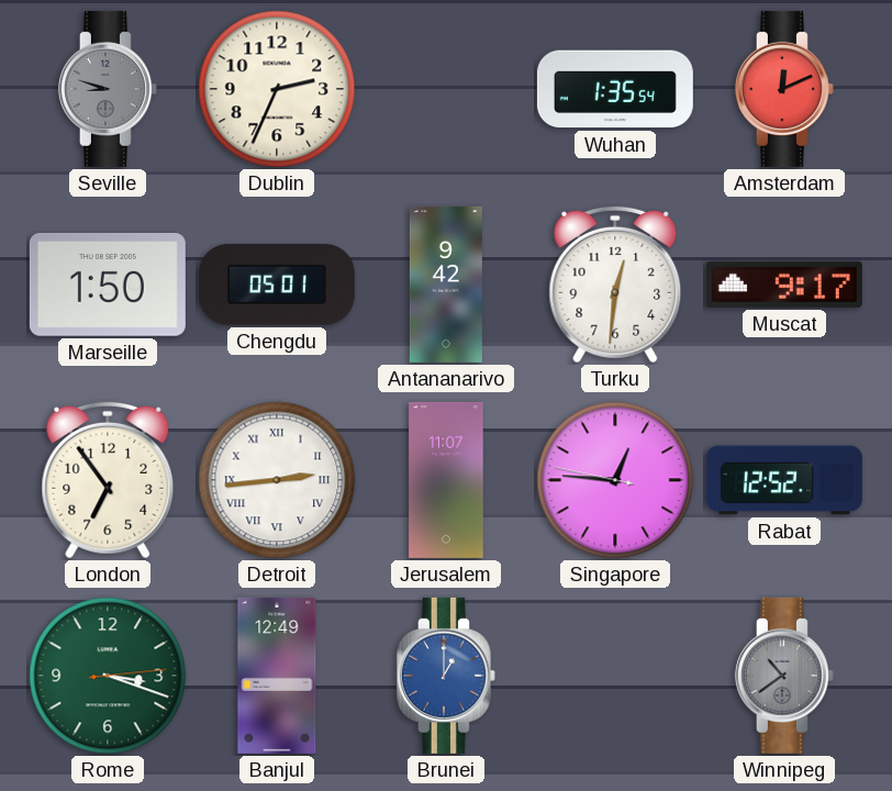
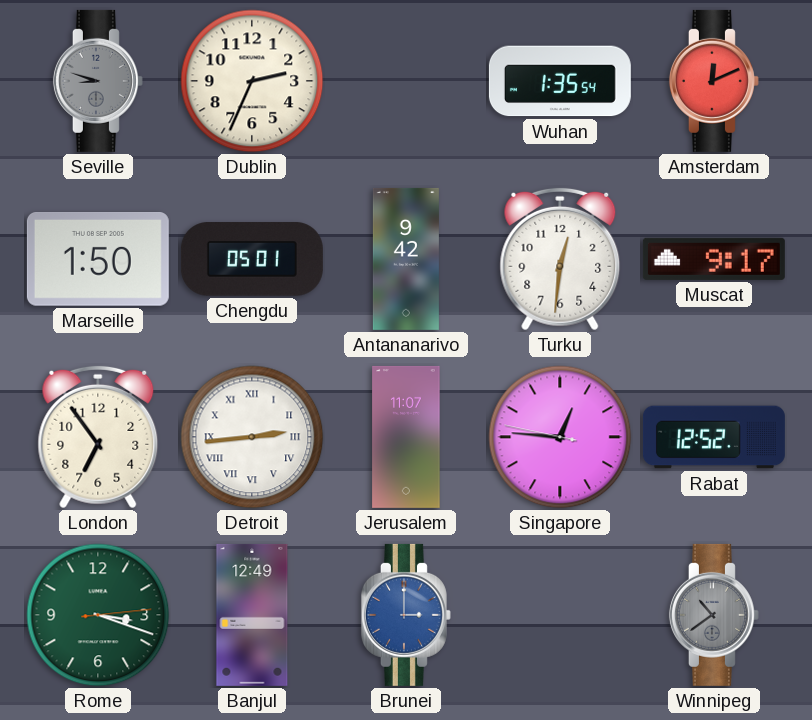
Brunei: 1:00 -> 3:00 (406, 615)
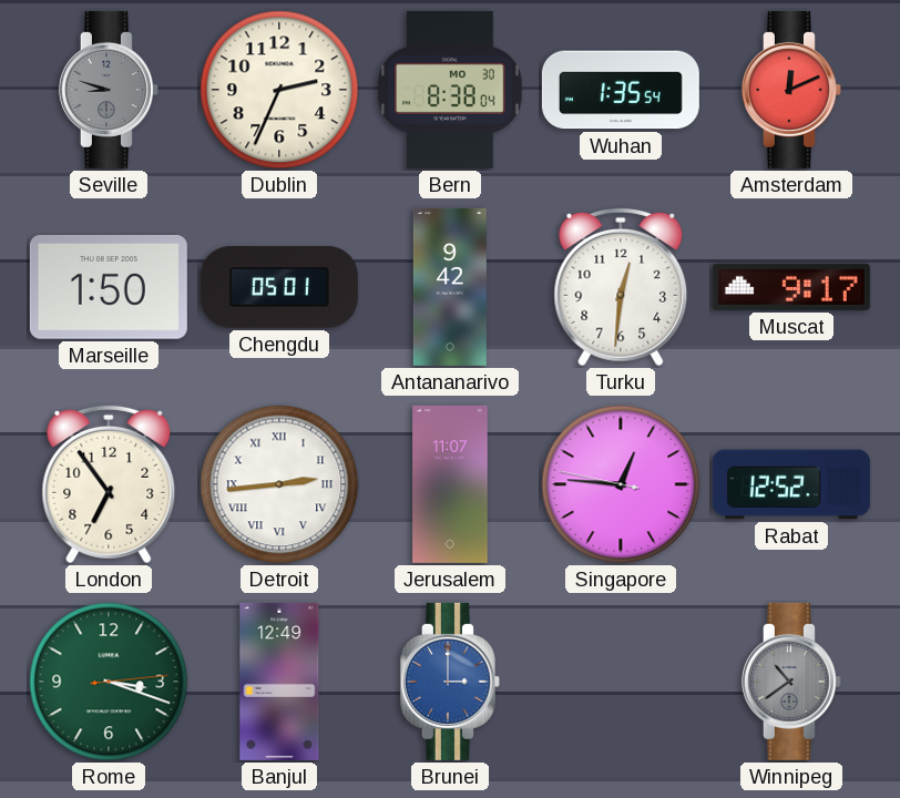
Bern: none -> 8:38 (450, 90)
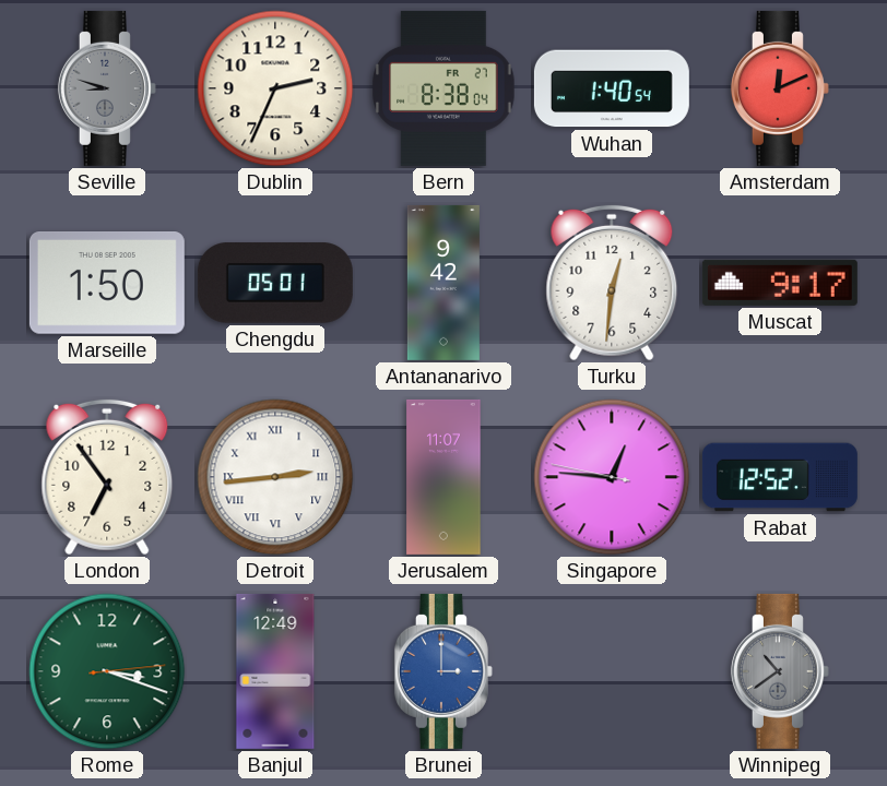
Bern date: MO 30 -> FR 27 (443, 88)
Wuhan: 1:35 -> 1:40 (612, 88)
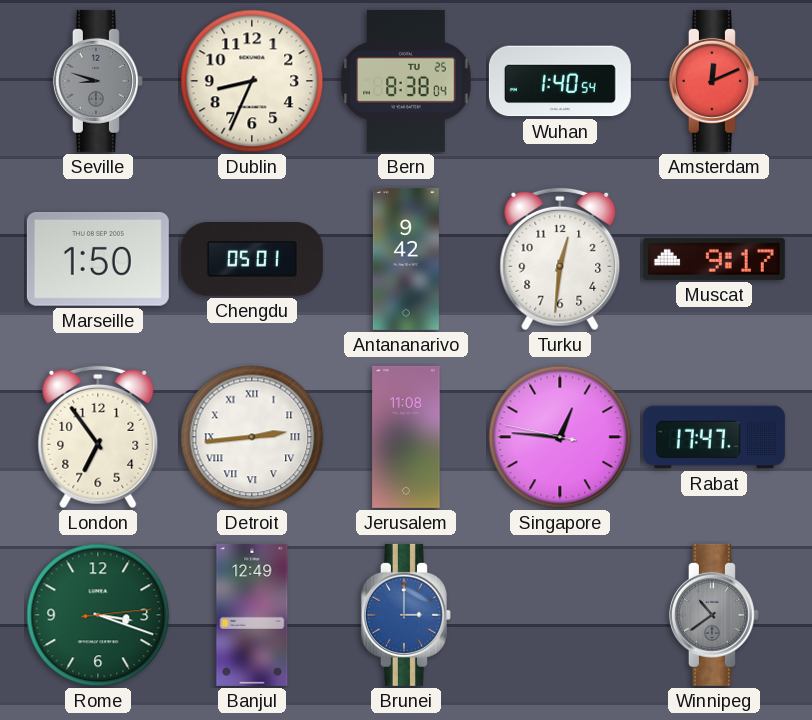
Dublin: 2:34 -> 8:34 (252, 81)
Bern date: FR 27 -> TU 25 (406, 81)
Jerusalem: 11:07 -> 11:08 (406, 437)
Rabat: 12:52 -> 17:47 (714, 437)
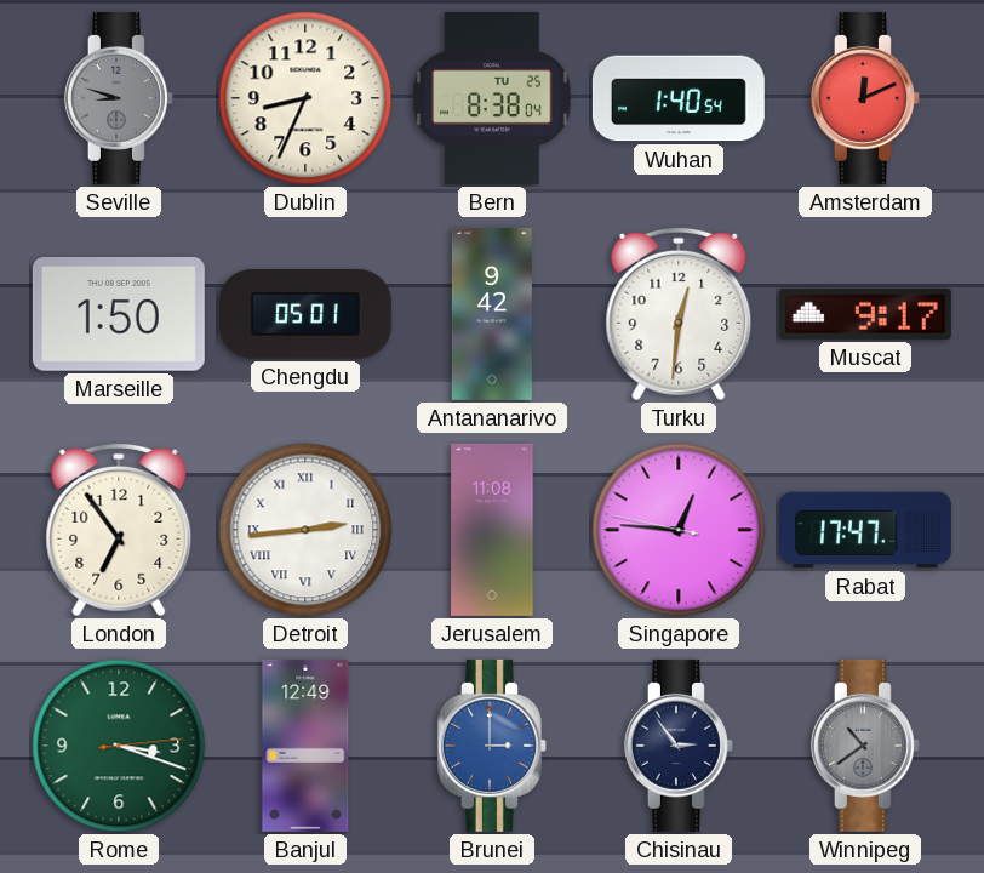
Chisinau: none -> 2:54 (679, 746)
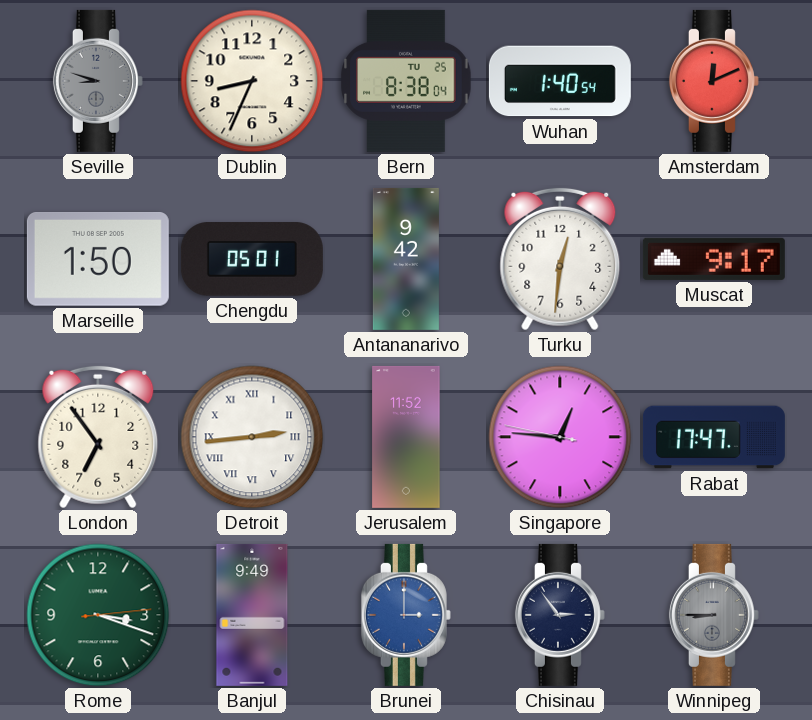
Jerusalem: 11:08 -> 11:52 (406, 437)
Banjul: 12:49 -> 9:49 (252, 615)
Winnipeg: 10:39 -> 8:45 (714, 615)
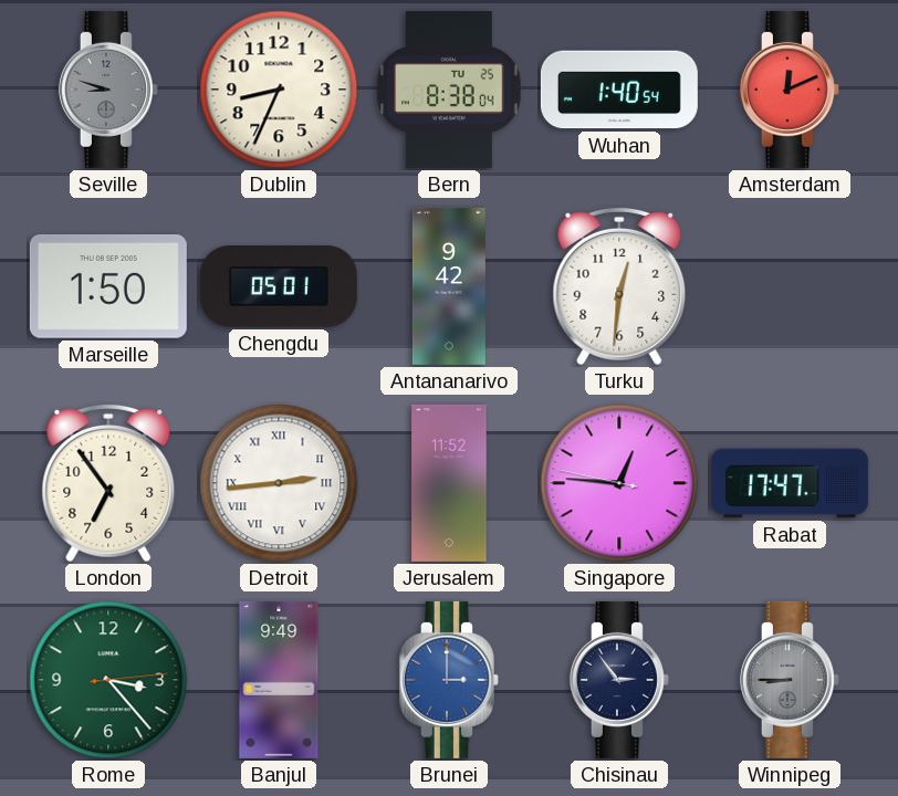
Muscat: 9:17 -> none (714, 259)
Rome: 3:18 -> 3:23 (108, 680)
